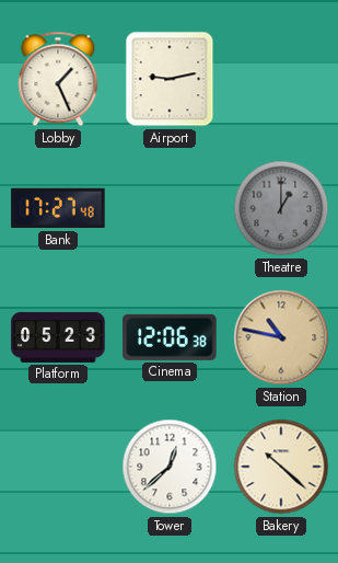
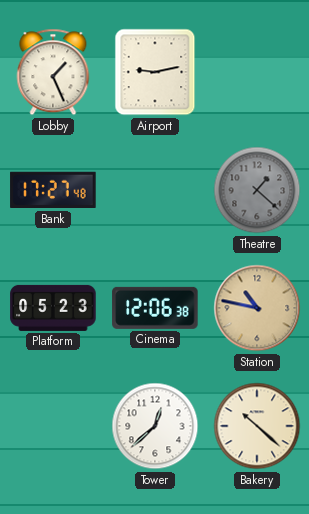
Theatre: 1:00 -> 1:22 (257, 190)
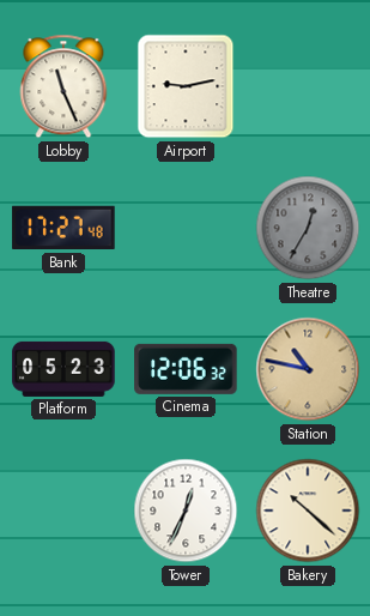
Lobby: 1:26 -> 11:26 (63, 86)
Theatre: 1:22 -> 12:35 (308, 228)
Cinema: 12:06:38 -> 12:06:32 (186, 369)
Tower: 12:38 -> 12:34 (186, 511)
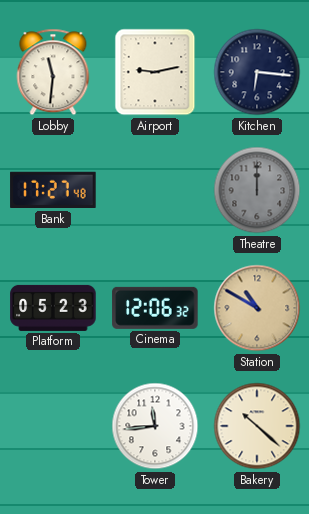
Lobby: 11:26 -> 11:31 (53, 72)
Kitchen: none -> 6:16 (257, 72)
Theatre: 12:35 -> 12:00 (257, 190)
Station: 10:47 -> 10:50 (257, 308)
Tower: 12:34 -> 11:44 (155, 426)
